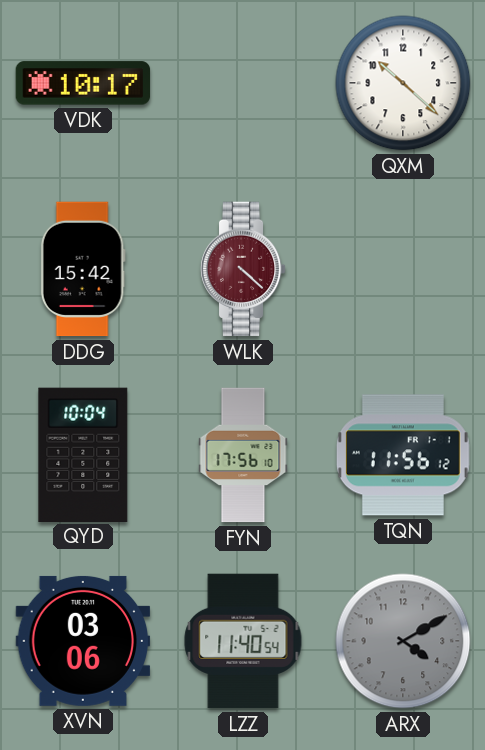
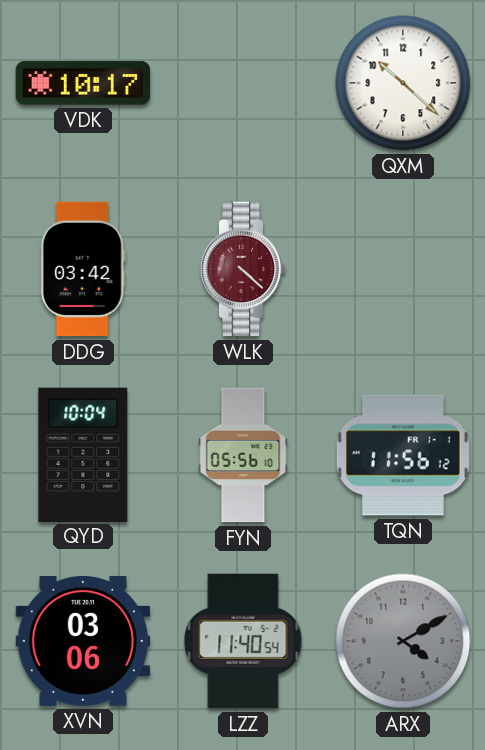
DDG: 15:42 -> 03:42 (83, 269)
FYN: 17:56 -> 05:56 (243, 455)
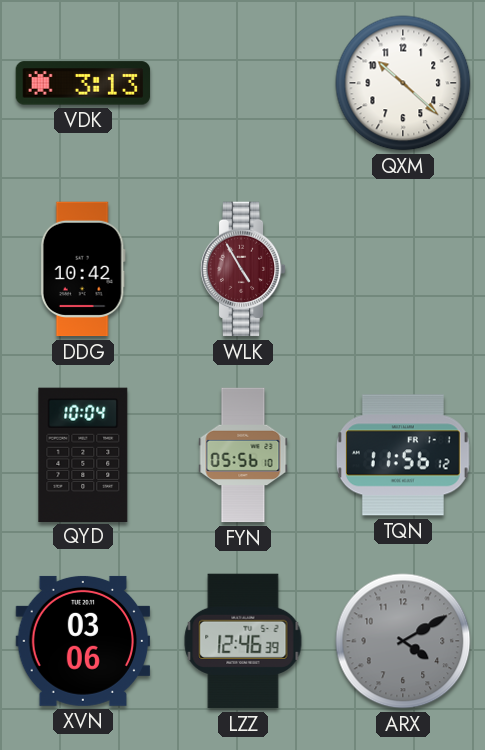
VDK: 10:17 -> 3:13 (83, 83)
DDG: 03:42 -> 10:42 (83, 269)
WLK: 4:22 -> 4:55 (243, 269)
LZZ: 11:40 -> 12:46 (243, 641)
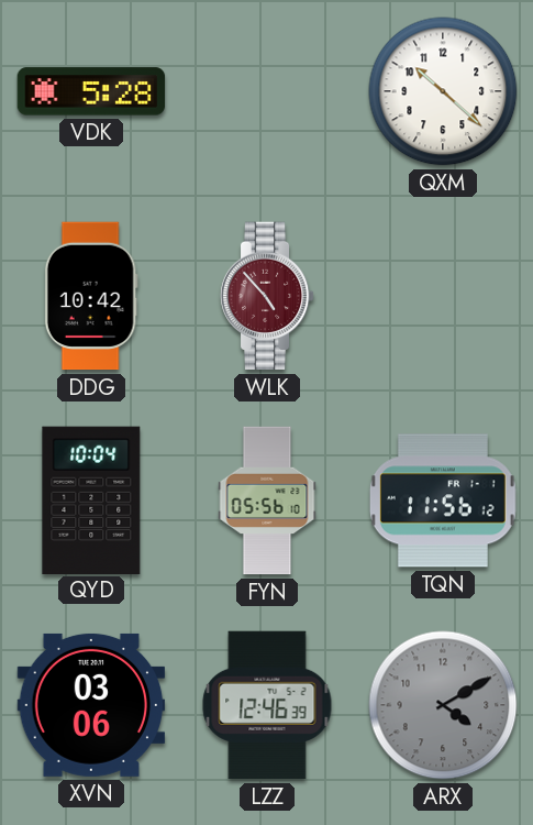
VDK: 3:13 -> 5:28 (91, 91)
WLK: 4:55 -> 4:53 (267, 296)
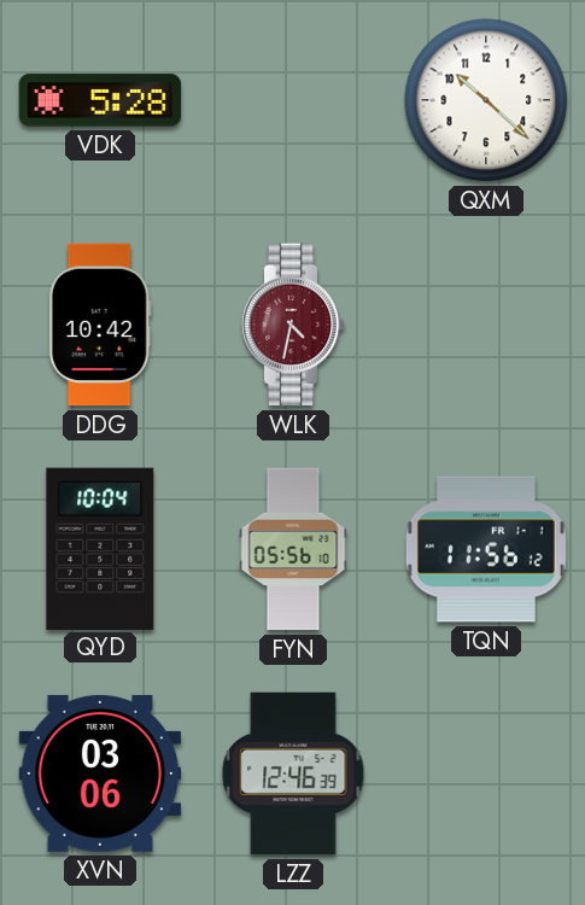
WLK: 4:53 -> 4:32 (293, 325)
ARX: 4:10 -> none (443, 705)
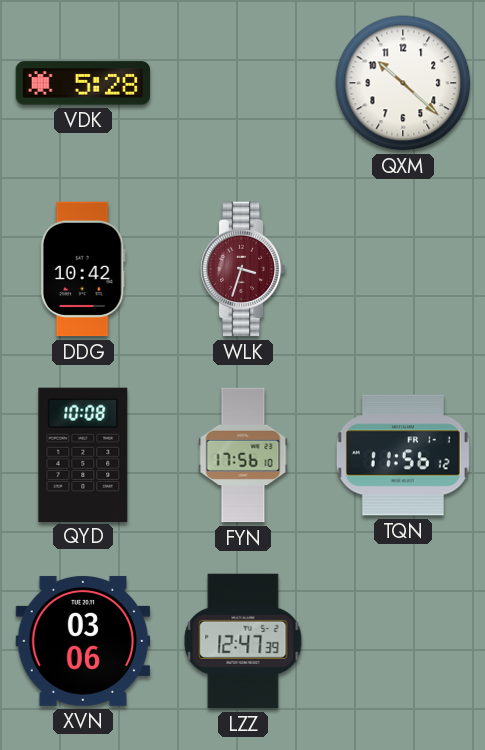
WLK: 4:32 -> 3:33 (243, 269)
QYD: 10:04 -> 10:08 (83, 454)
FYN: 05:56 -> 17:56 (243, 455)
LZZ: 12:46 -> 12:47 (243, 641)
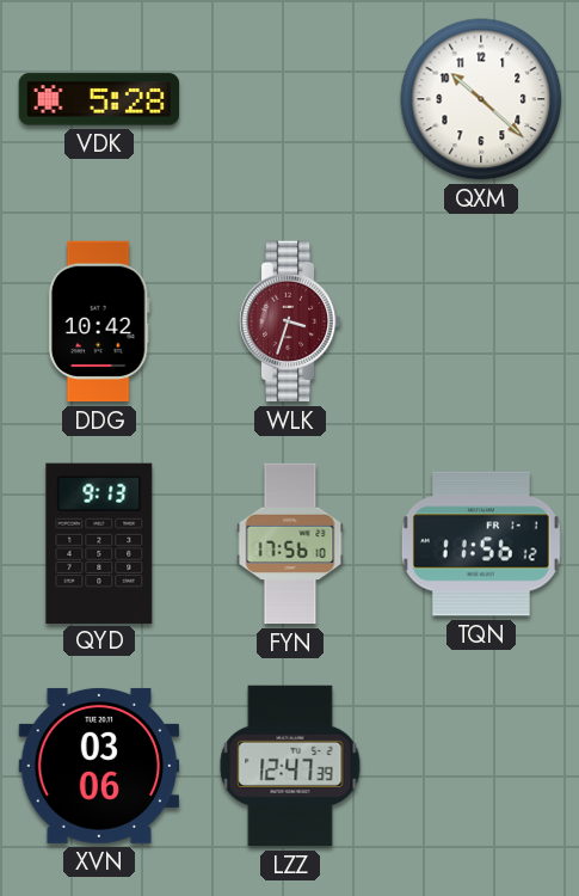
QYD: 10:08 -> 9:13 (99, 542)
